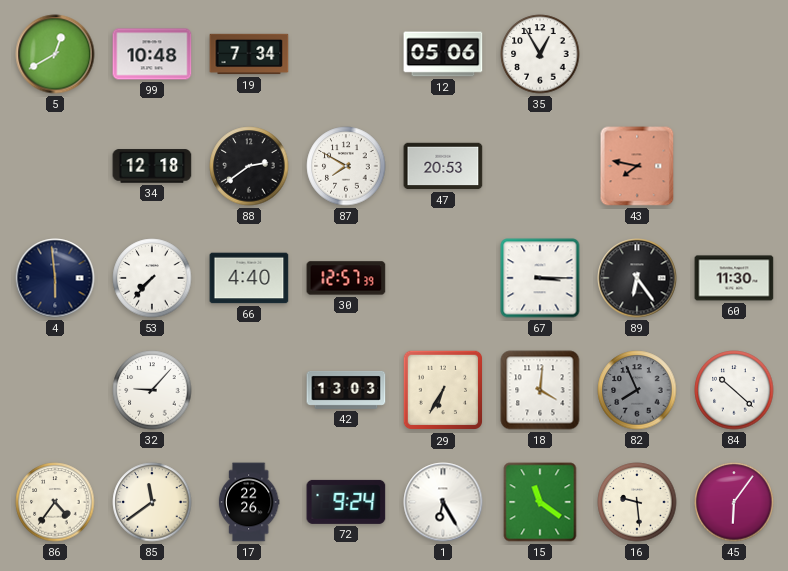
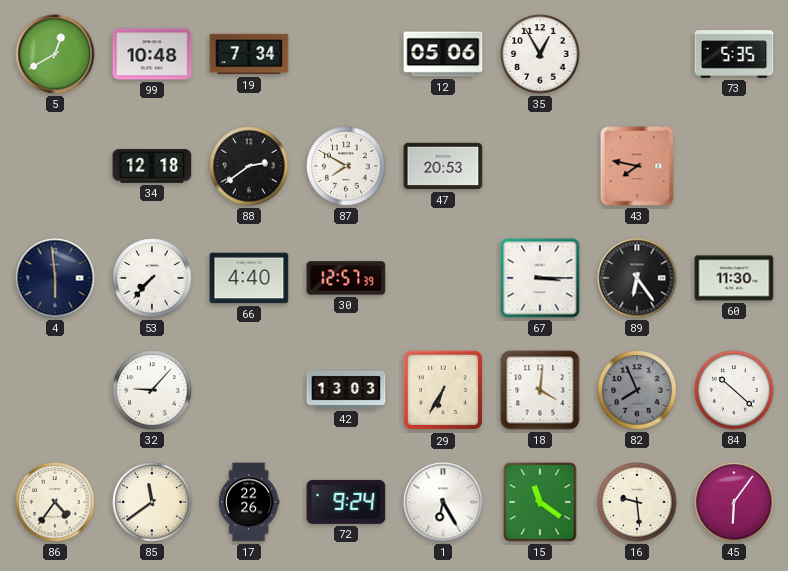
73: none -> 5:35 (734, 54)
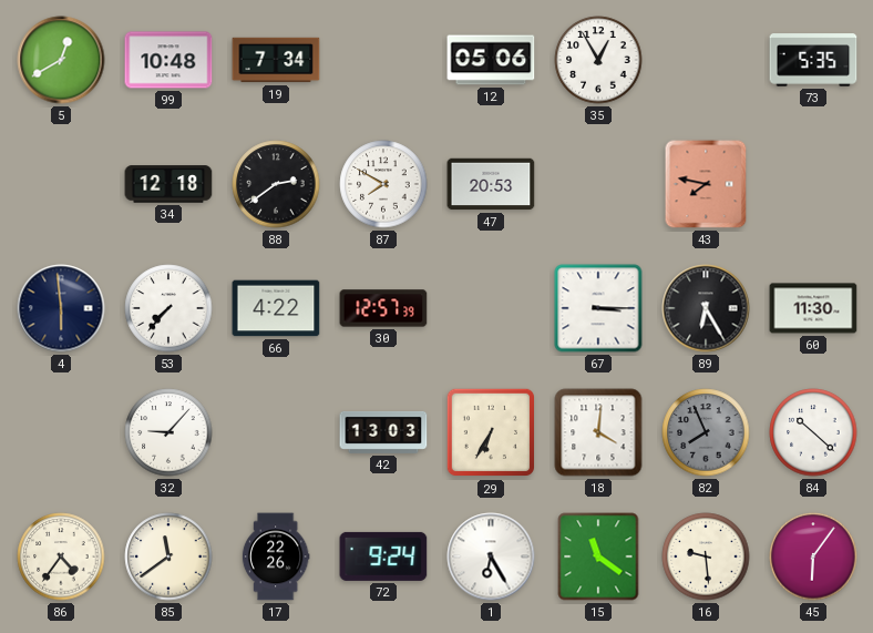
66: 4:40 -> 4:22 (276, 308)
89: 6:24 -> 6:25 (706, 308)
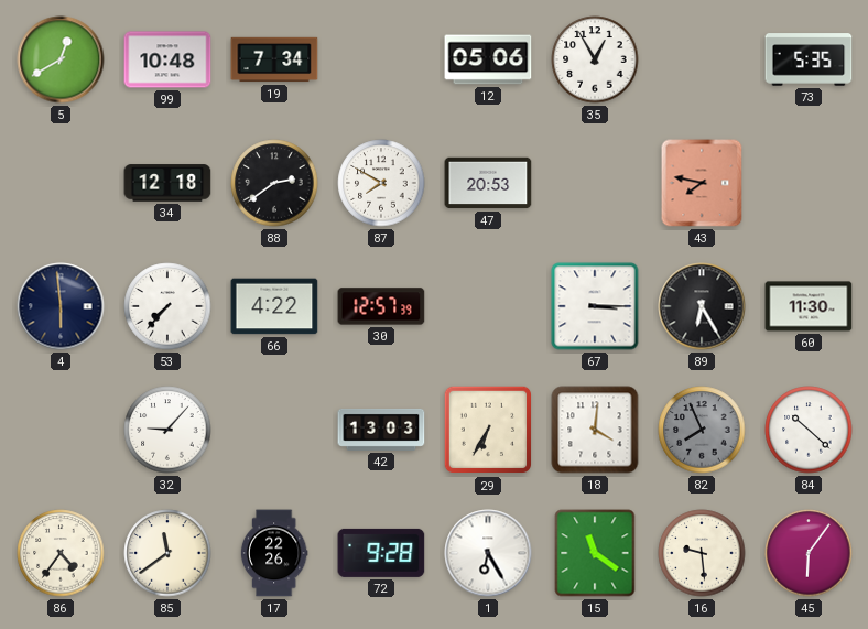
72: 9:24 -> 9:28 (381, 553)
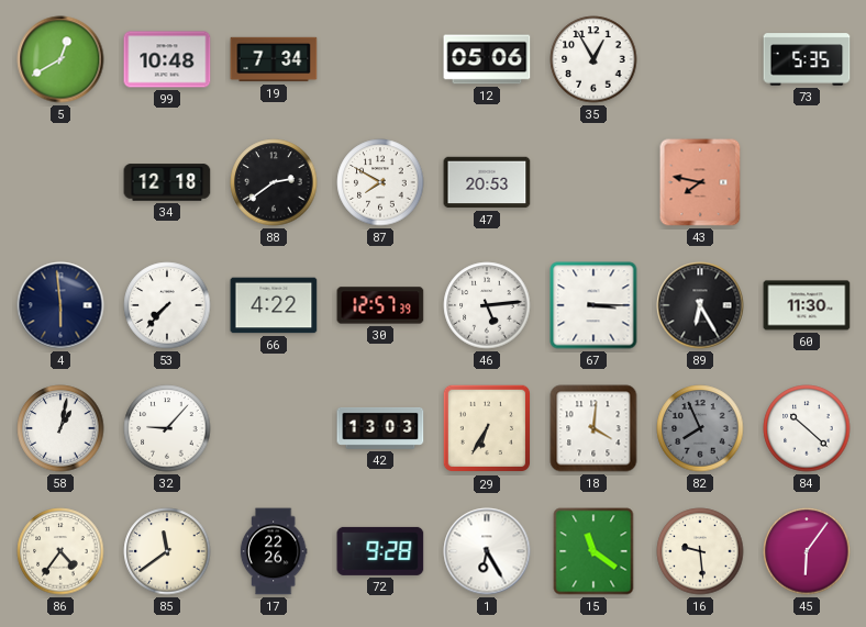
46: none -> 5:14 (487, 305)
58: none -> 1:02 (60, 428)
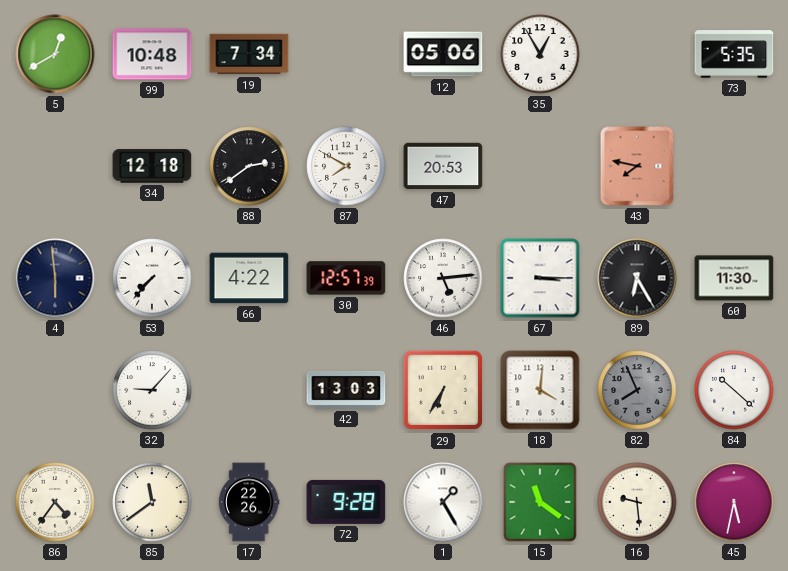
58: 1:02 -> none (60, 428)
1: 6:25 -> 1:25 (443, 502)
45: 6:06 -> 5:32 (734, 502)
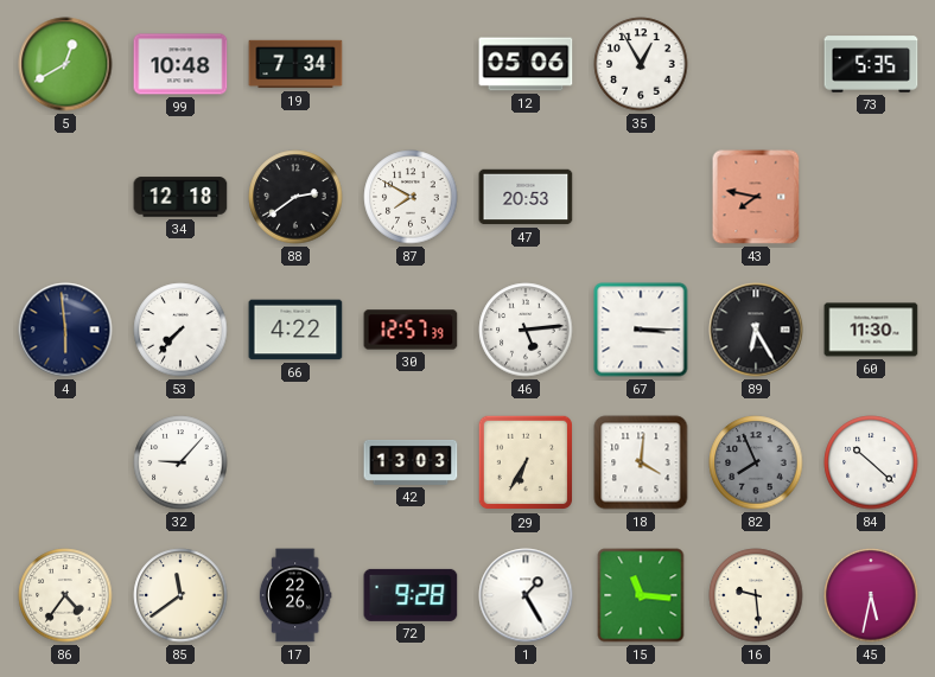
15: 11:21 -> 11:16 (641, 595)
